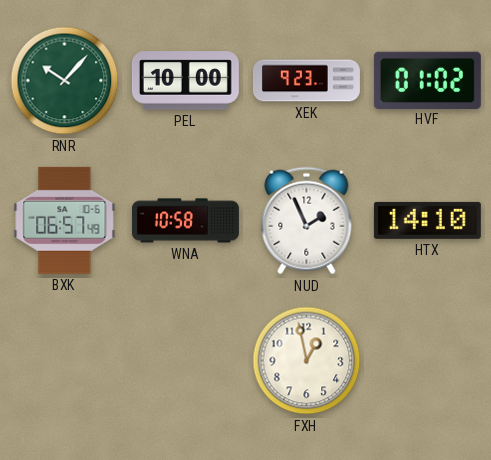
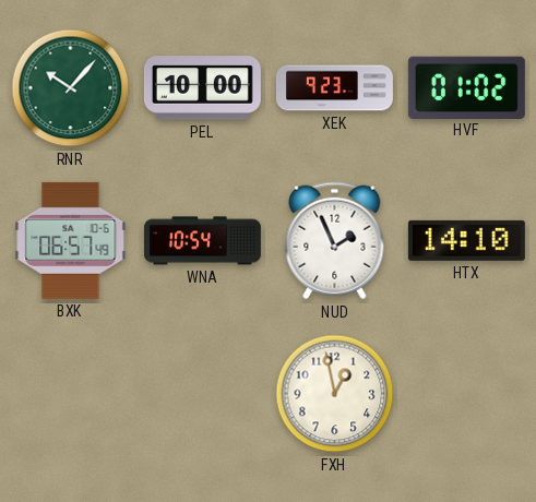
WNA: 10:58 -> 10:54 (202, 241)
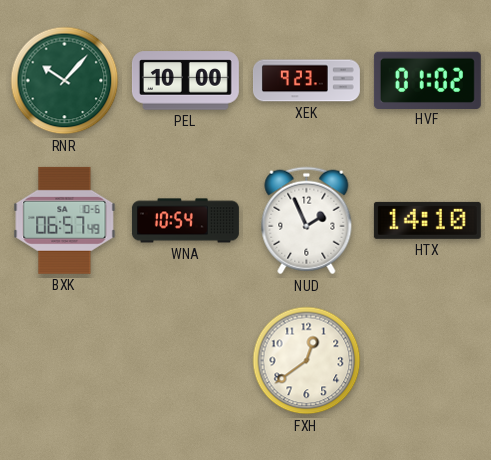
FXH: 12:58 -> 12:39 (307, 361)
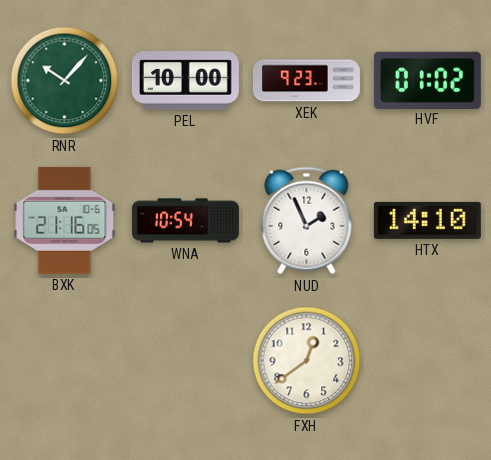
BXK: 06:57 -> 21:16 (65, 220)
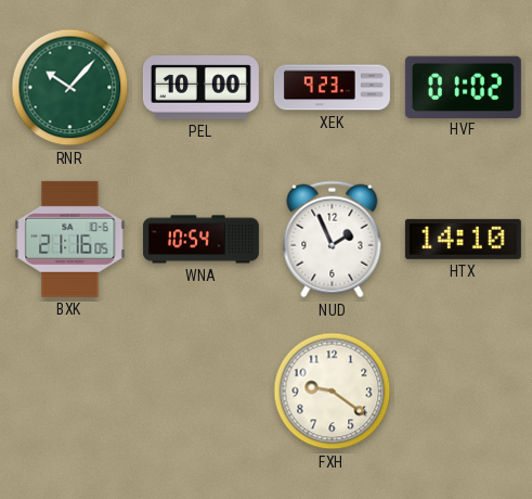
FXH: 12:39 -> 9:21 (333, 392)
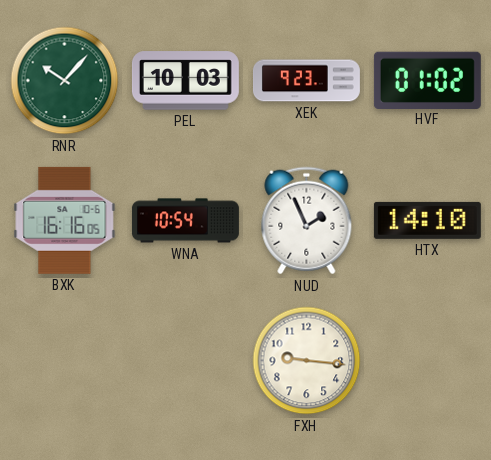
PEL: 10:00 -> 10:03 (185, 81)
BXK: 21:16 -> 16:16 (65, 220)
FXH: 9:21 -> 9:16 (307, 361)
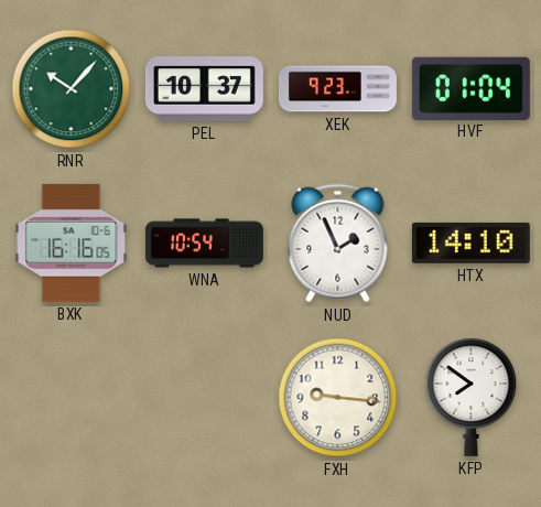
PEL: 10:03 -> 10:37 (204, 89)
HVF: 01:02 -> 01:04 (470, 88)
KFP: none -> 7:51 (472, 397)
